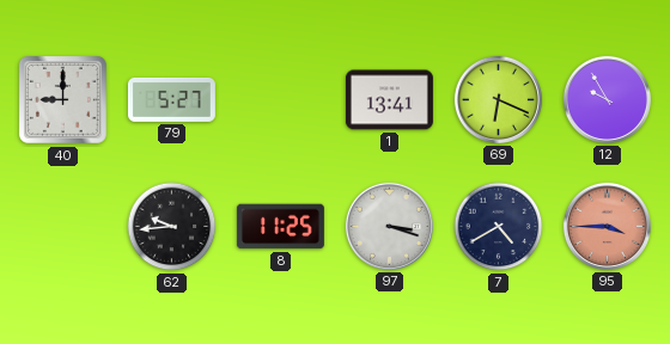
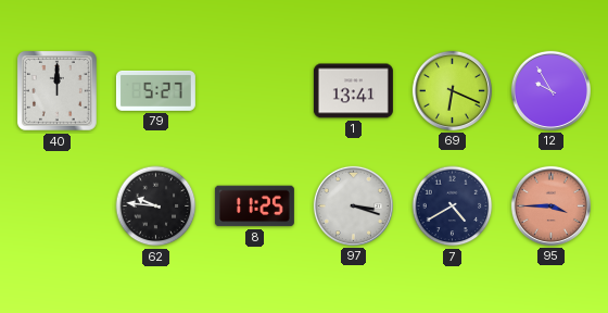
40: 9:00 -> 12:00 (58, 91)
62: 9:44 -> 9:46 (156, 206)
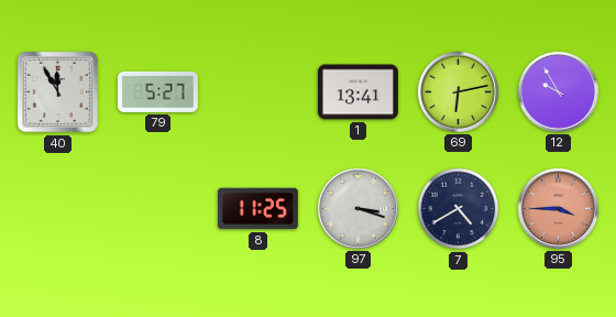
40: 12:00 -> 11:55 (58, 92)
69: 6:19 -> 6:13 (458, 91)
62: 9:46 -> none (156, 206)
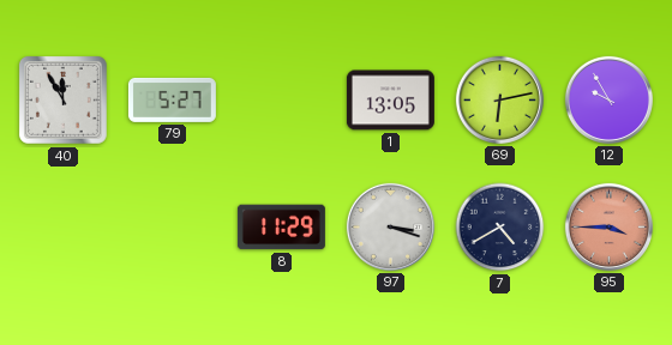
1: 13:41 -> 13:05 (390, 101)
8: 11:25 -> 11:29 (281, 228)
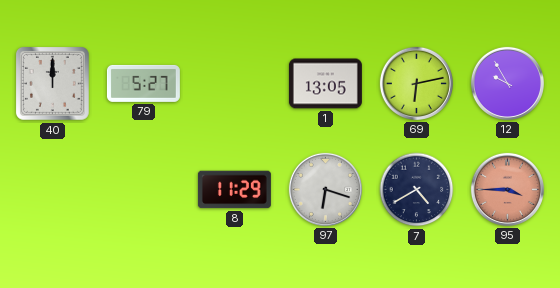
40: 11:55 -> 12:00 (53, 84)
97: 3:18 -> 6:18 (325, 189)
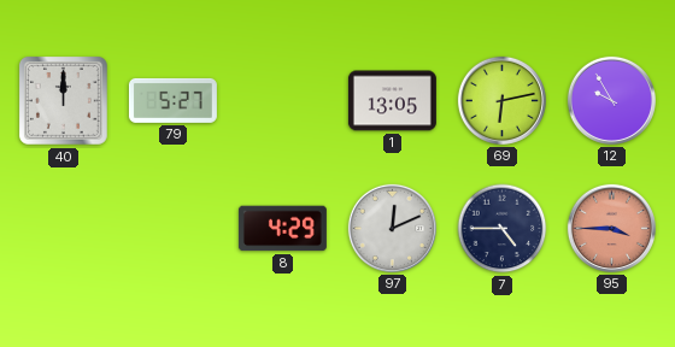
8: 11:29 -> 4:29 (282, 229)
97: 6:18 -> 12:11 (392, 228)
7: 4:40 -> 4:45 (503, 229)
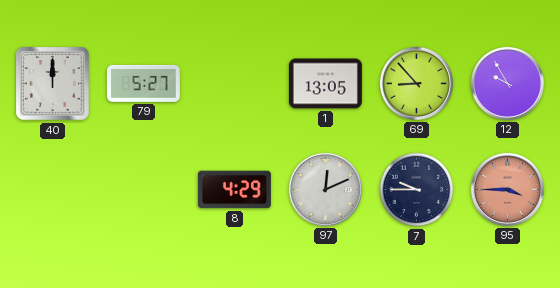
69: 6:13 -> 8:53 (416, 83)
7: 4:45 -> 9:45 (417, 190)
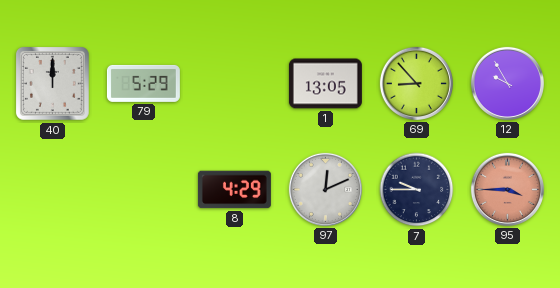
79: 5:27 -> 5:29 (143, 83)
